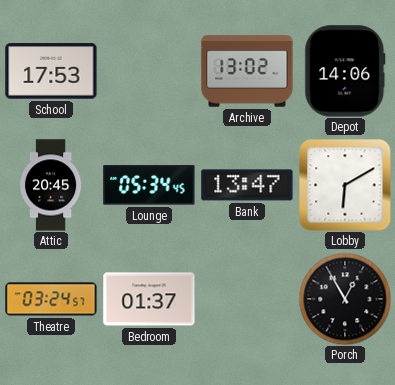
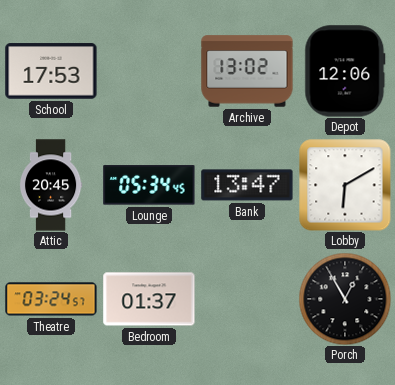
Depot: 14:06 -> 12:06 (345, 71)
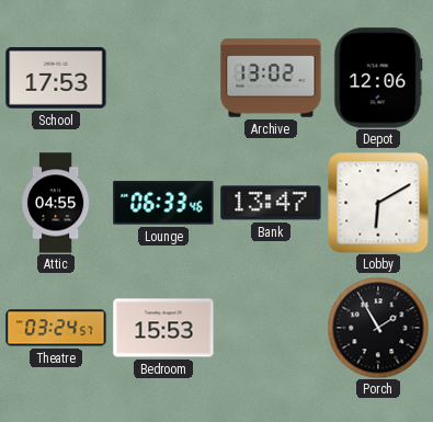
Attic: 20:45 -> 04:55 (56, 203)
Lounge: 05:34 -> 06:33 (163, 203)
Bedroom: 01:37 -> 15:53 (163, 328)
Porch: 12:55 -> 1:55 (378, 328)
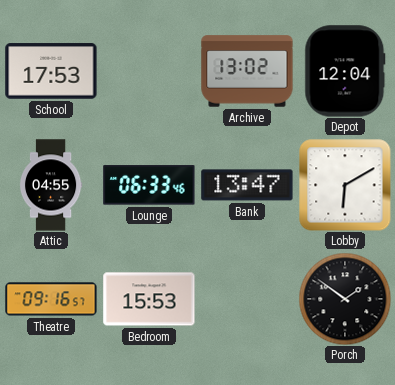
Depot: 12:06 -> 12:04 (345, 71)
Theatre: 03:24 -> 09:16 (51, 299)
Porch: 1:55 -> 1:51 (345, 299)
